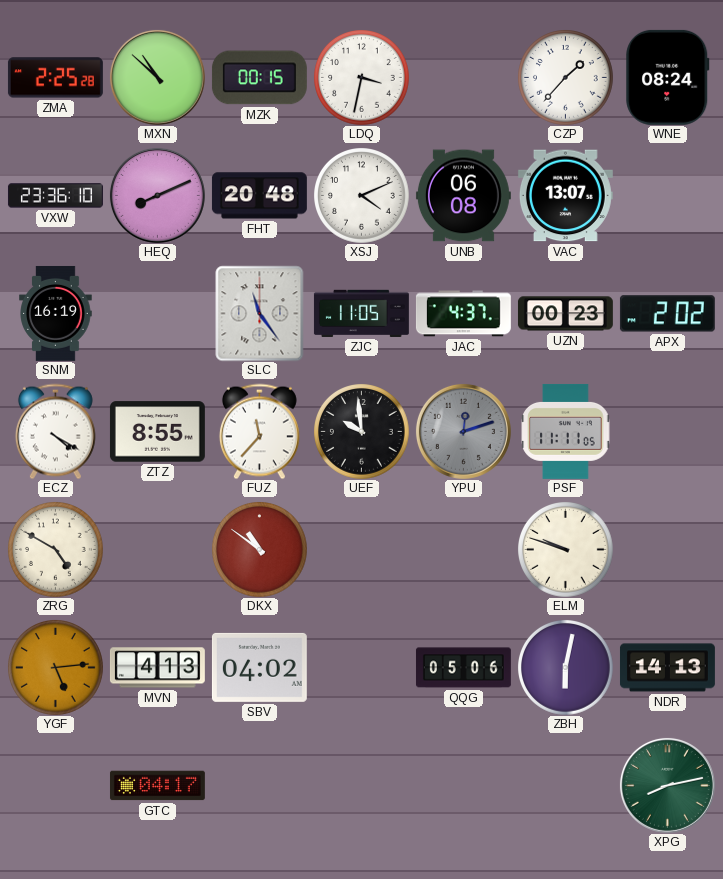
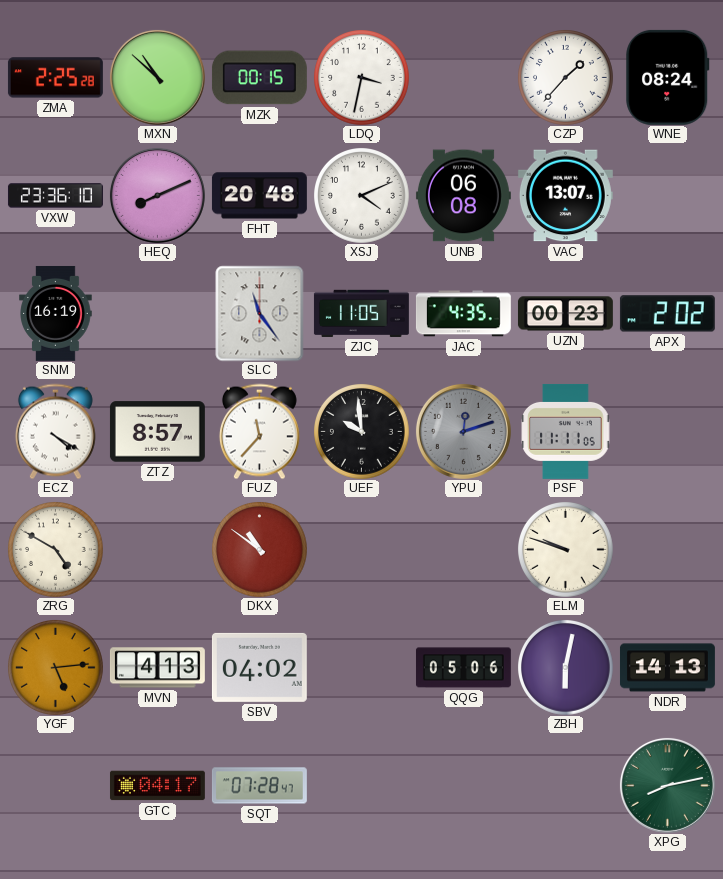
JAC: 4:37 -> 4:35 (463, 314)
ZTZ: 8:55 -> 8:57 (157, 432)
SQT: none -> 07:28 (259, 786)
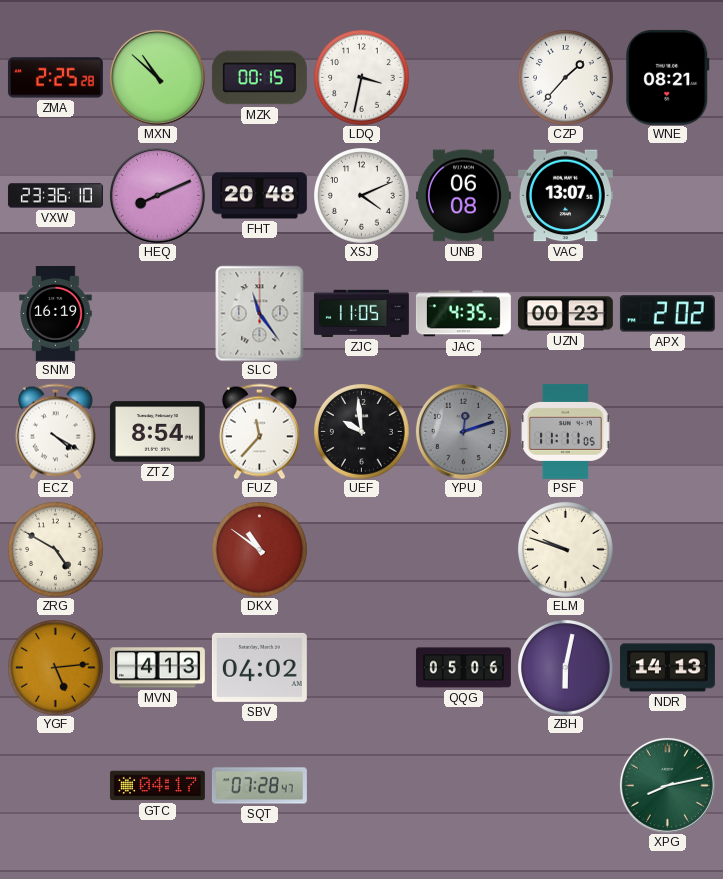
WNE: 08:24 -> 08:21 (668, 77)
ZTZ: 8:57 -> 8:54 (157, 432)
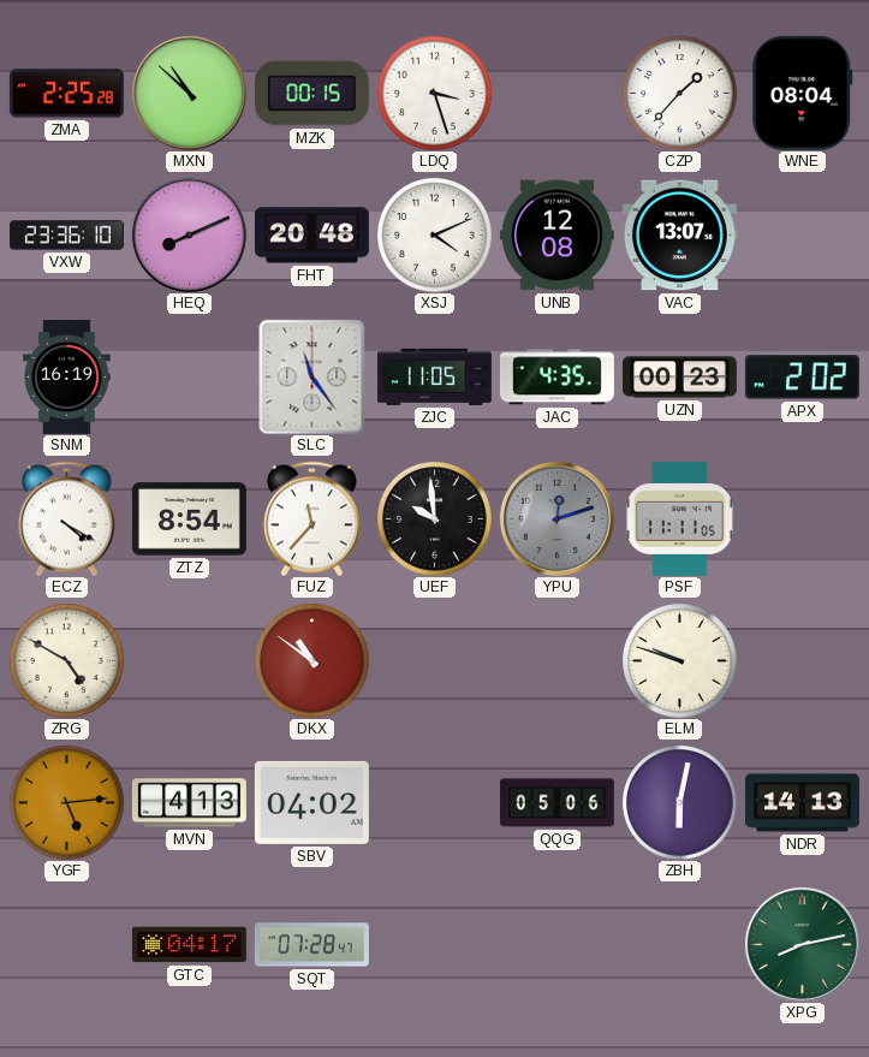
LDQ: 3:32 -> 3:27 (435, 94)
WNE: 08:21 -> 08:04 (803, 93)
UNB: 06:08 -> 12:08 (556, 236)
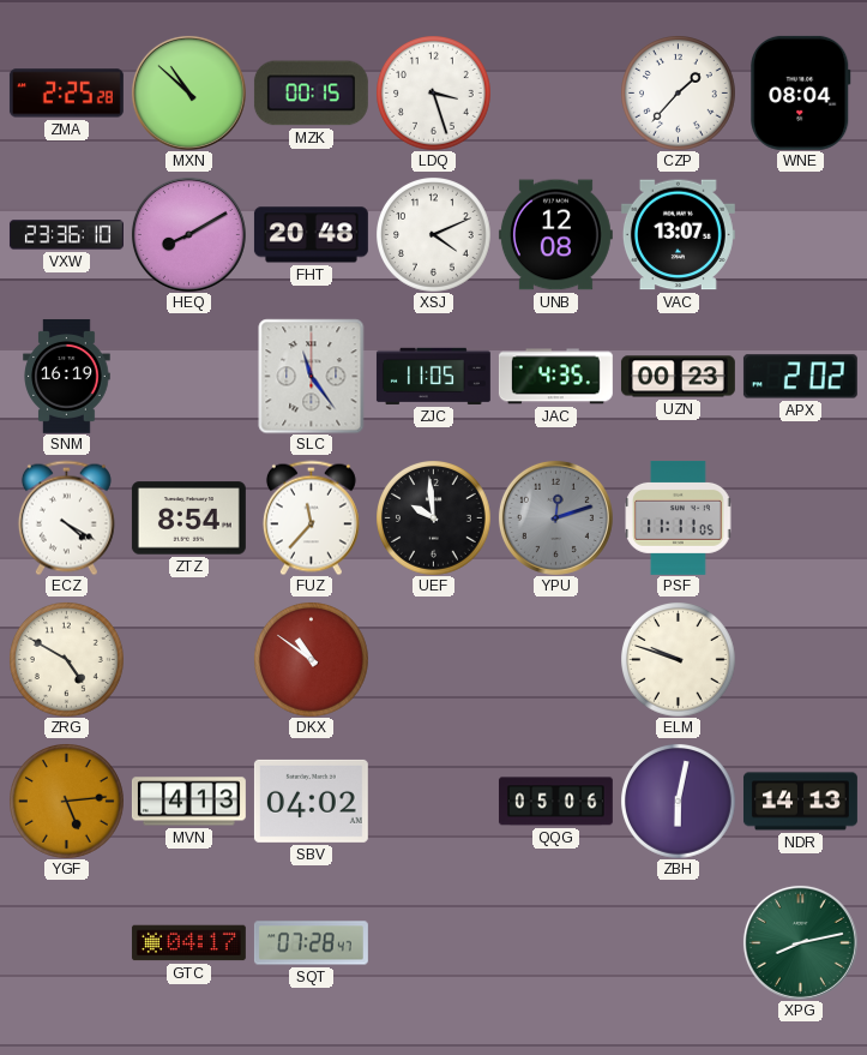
HEQ: 8:11 -> 8:10 (188, 234)
